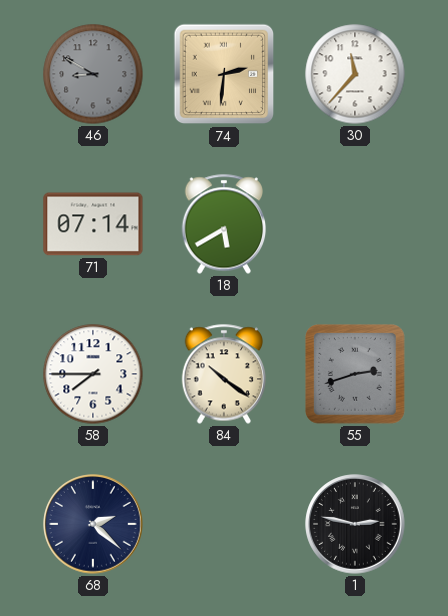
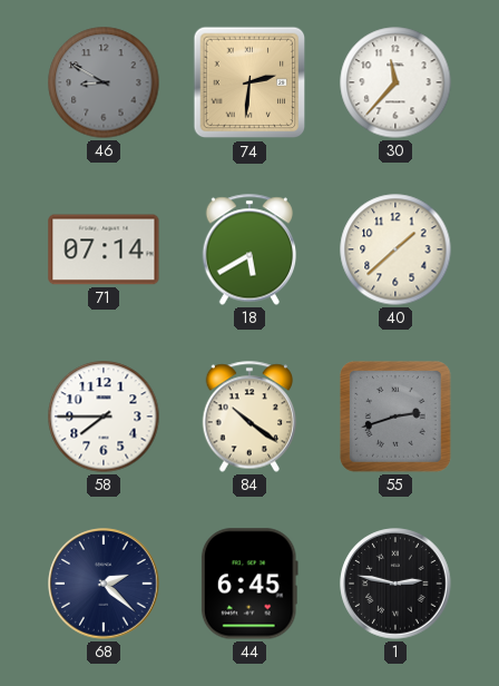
40: none -> 1:38 (395, 249)
44: none -> 6:45 (250, 584)
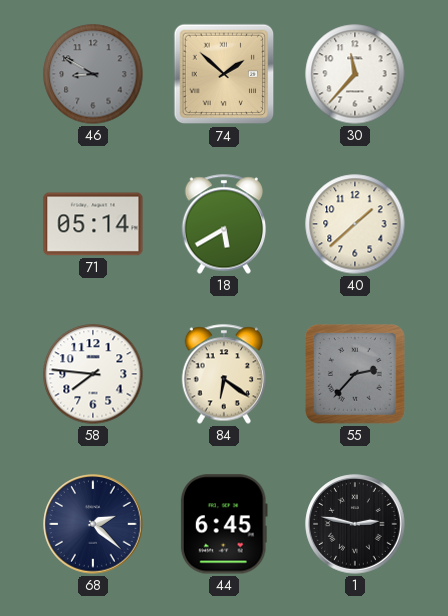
74: 2:31 -> 1:52 (224, 74)
71: 07:14 -> 05:14 (93, 224)
58: 7:45 -> 7:46 (93, 374)
84: 10:21 -> 6:21 (224, 374)
55: 2:42 -> 2:37 (356, 375)
